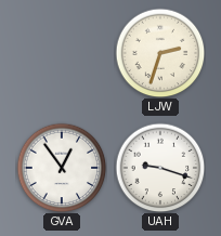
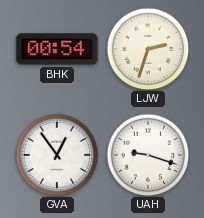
BHK: none -> 00:54 (57, 49)
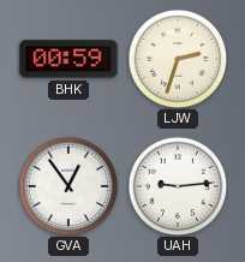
BHK: 00:54 -> 00:59 (68, 59)
UAH: 9:18 -> 9:14 (178, 186)
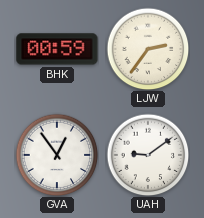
LJW: 2:33 -> 2:36 (148, 49)
UAH: 9:14 -> 9:09 (148, 155)
